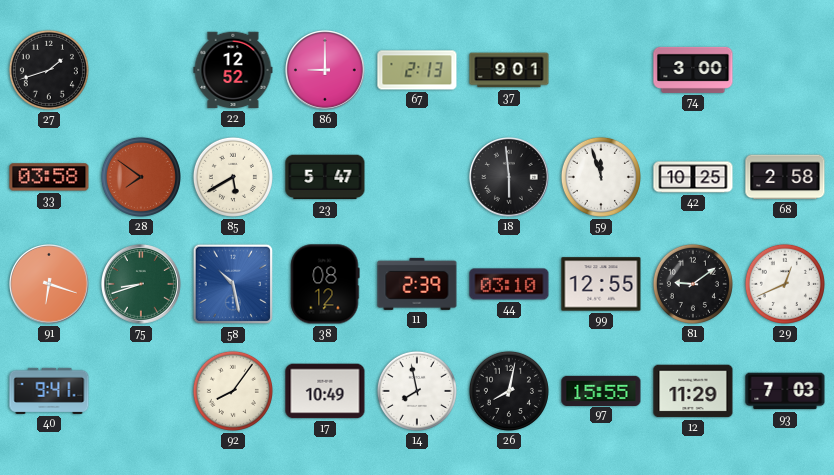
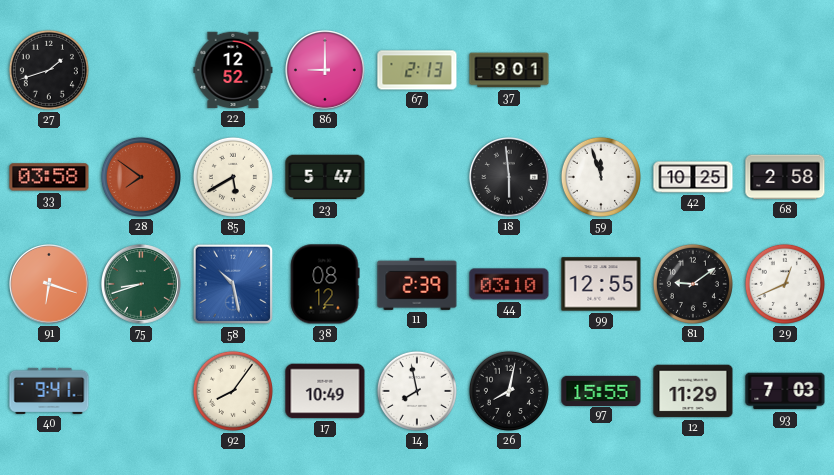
74: 3:00 -> none (693, 70)
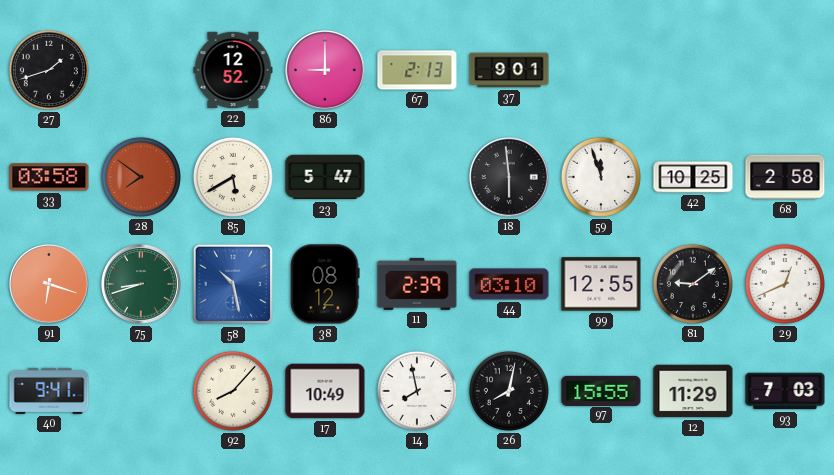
92: 8:06 -> 8:07 (233, 391)
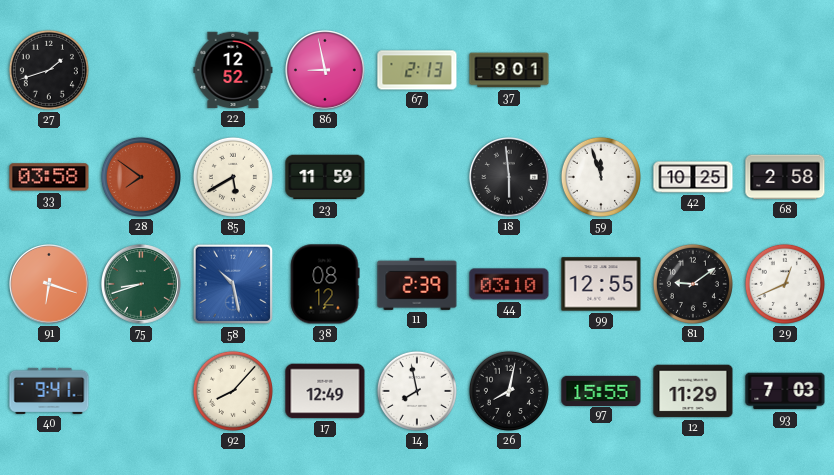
86: 9:00 -> 8:58 (326, 71)
23: 5:47 -> 11:59 (325, 177)
17: 10:49 -> 12:49 (325, 391)
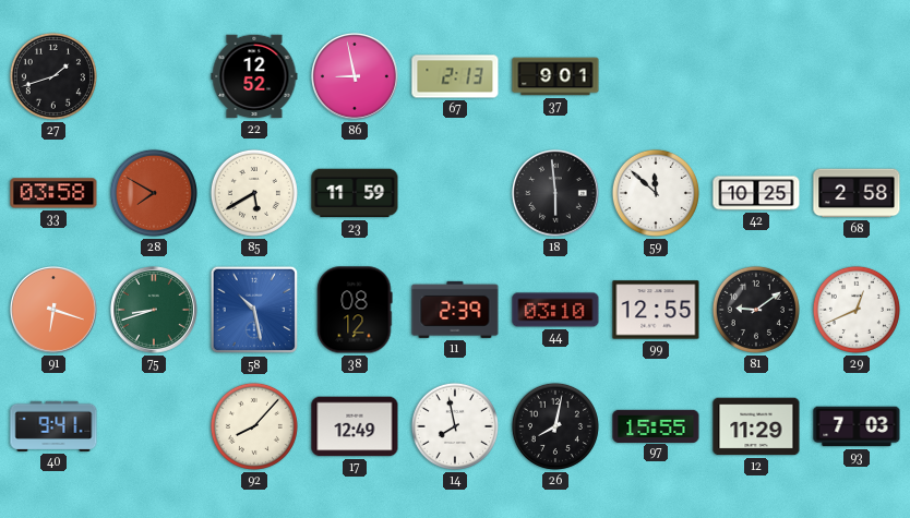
28: 7:51 -> 7:50 (154, 193)
59: 11:57 -> 11:52 (656, 193)
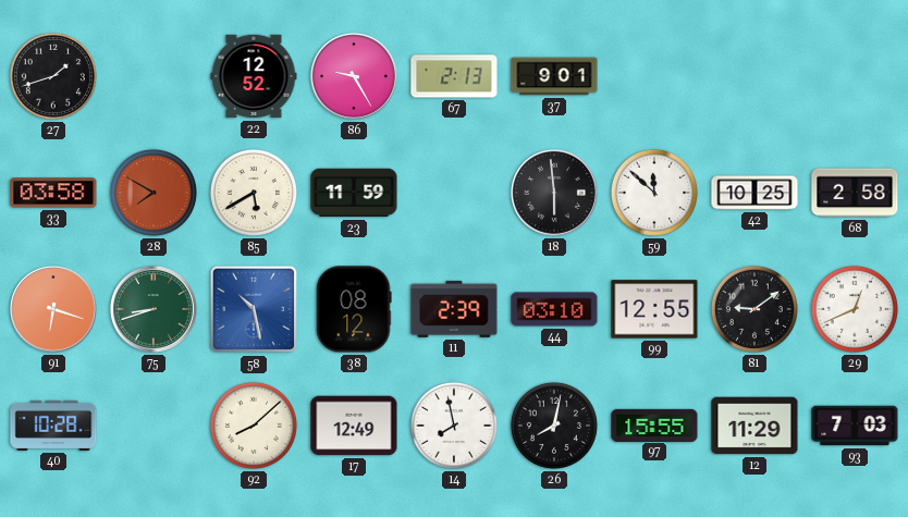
86: 8:58 -> 9:25 (355, 77)
40: 9:41 -> 10:28 (53, 426)
92: 8:07 -> 8:08 (254, 426)
